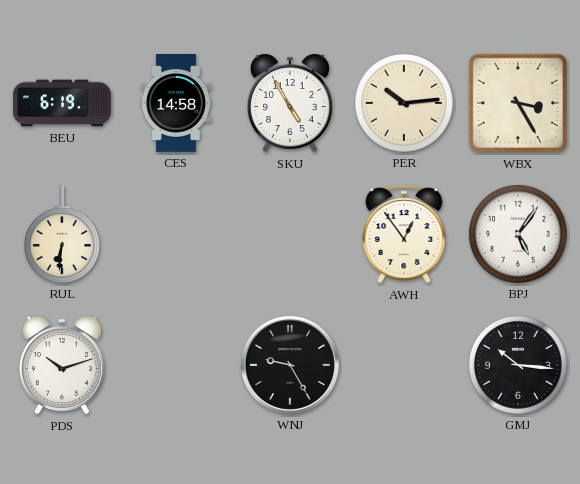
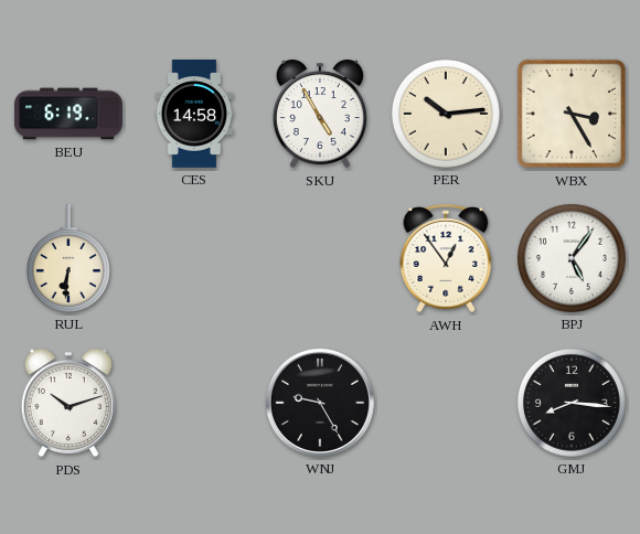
GMJ: 10:16 -> 8:16 (572, 403)
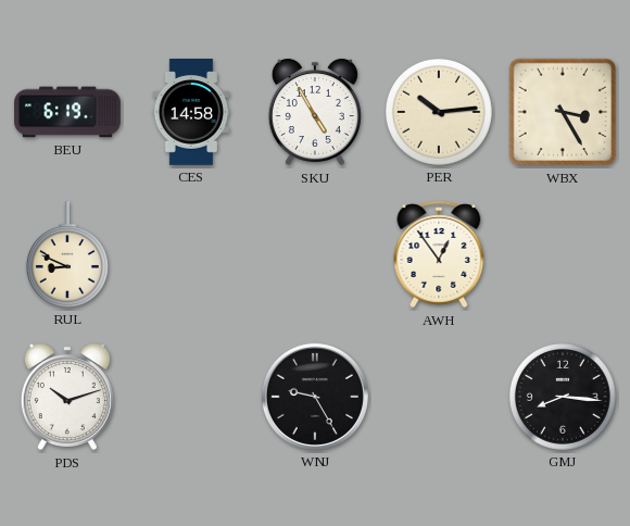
RUL: 6:31 -> 8:49 (67, 255)
BPJ: 5:06 -> none (572, 258)
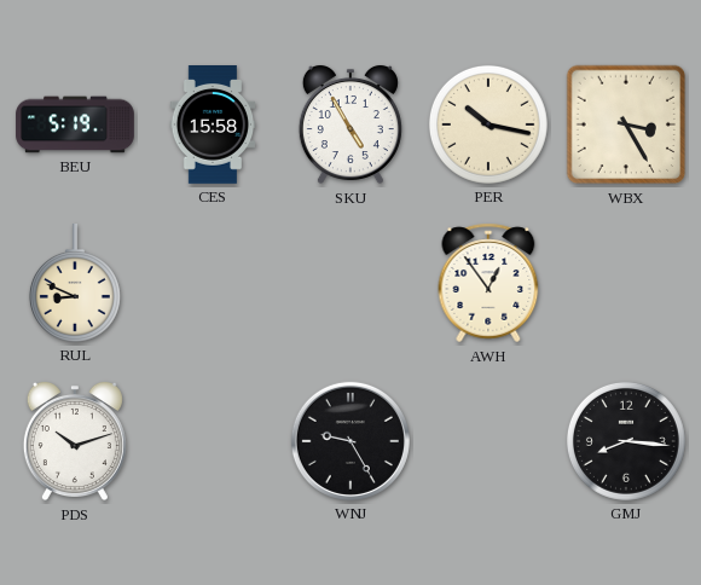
BEU: 6:19 -> 5:19 (75, 124)
CES: 14:58 -> 15:58 (213, 124)
PER: 10:14 -> 10:17 (488, 124)
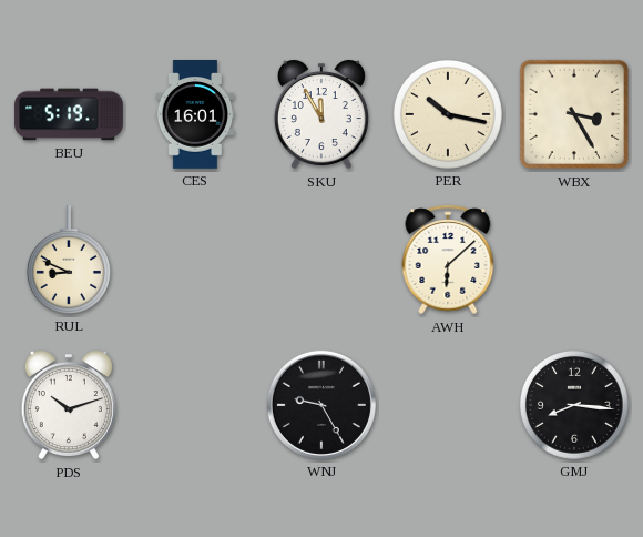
CES: 15:58 -> 16:01 (195, 114)
SKU: 4:55 -> 11:55 (321, 114)
AWH: 12:54 -> 6:08 (448, 260)
